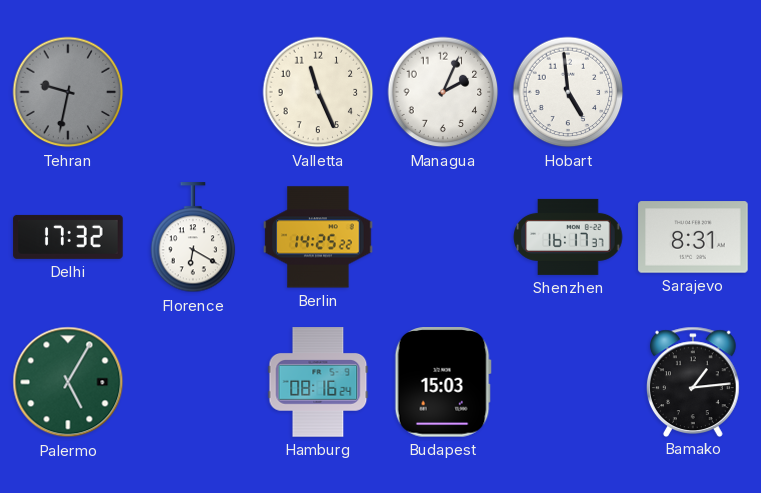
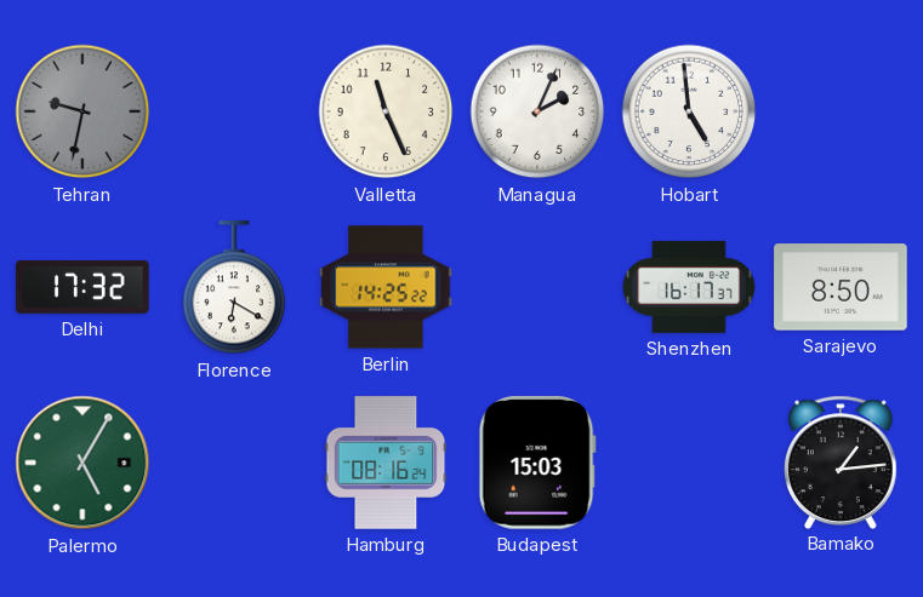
Sarajevo: 8:31 -> 8:50 (841, 287)
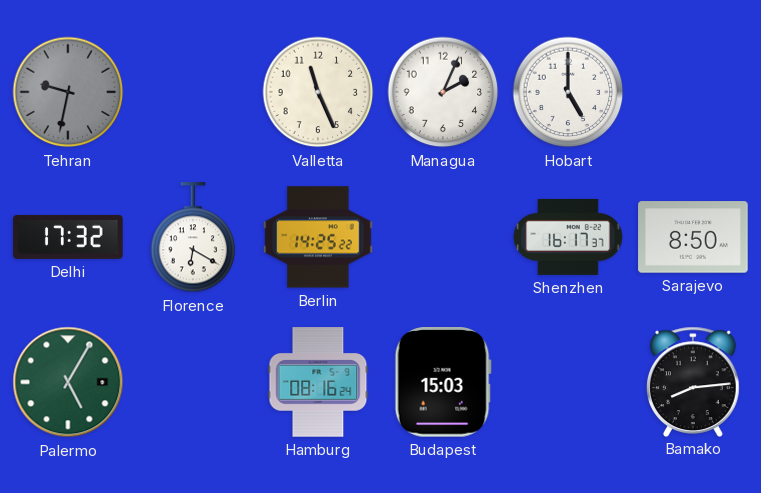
Hobart: 4:59 -> 5:00 (568, 92)
Bamako: 1:14 -> 8:14 (694, 381)
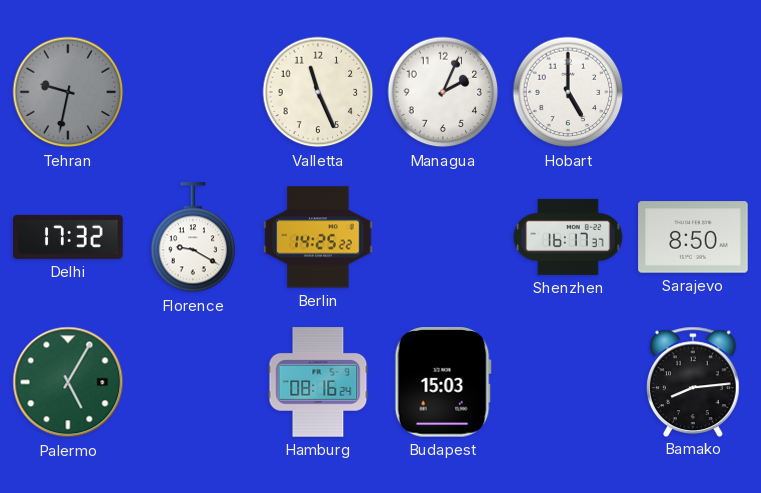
Florence: 6:20 -> 9:20 (193, 238)
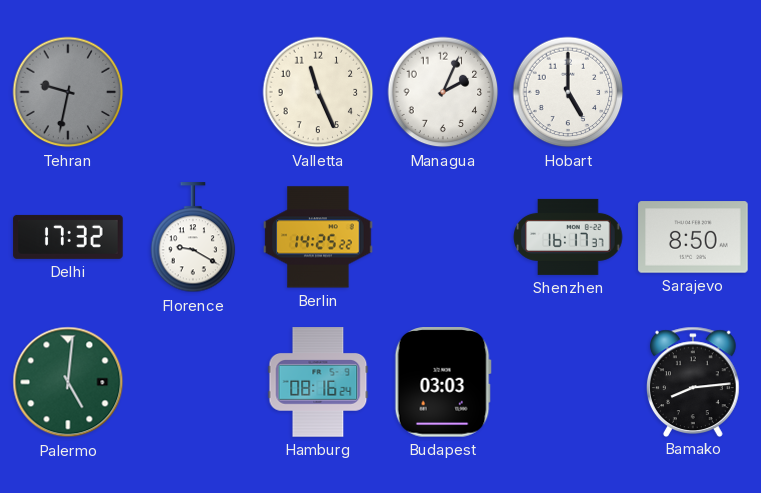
Palermo: 5:05 -> 5:01 (68, 382)
Budapest: 15:03 -> 03:03 (443, 383)
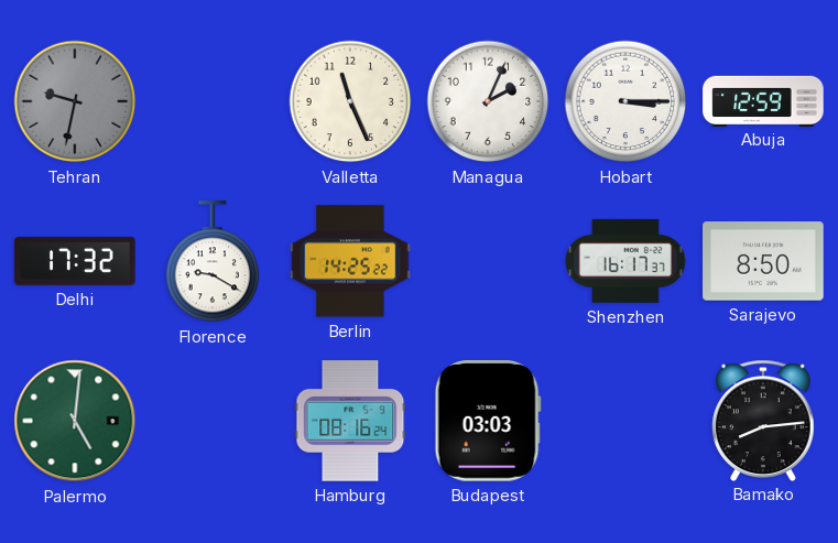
Hobart: 5:00 -> 3:15 (625, 101)
Abuja: none -> 12:59 (763, 100)
